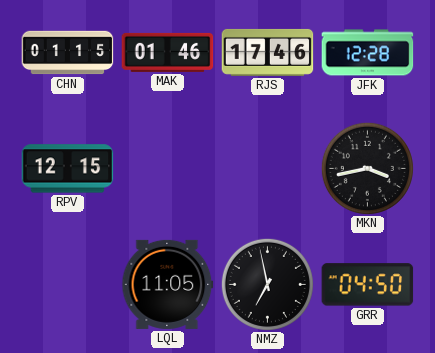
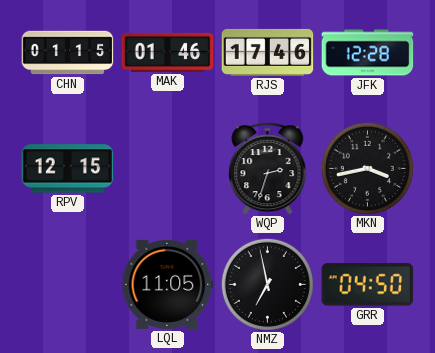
WQP: none -> 2:33 (268, 168)
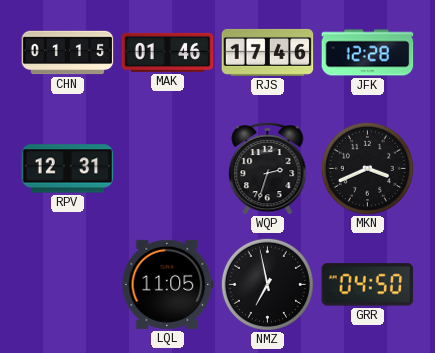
RPV: 12:15 -> 12:31 (68, 169)
MKN: 3:43 -> 3:41 (367, 168)
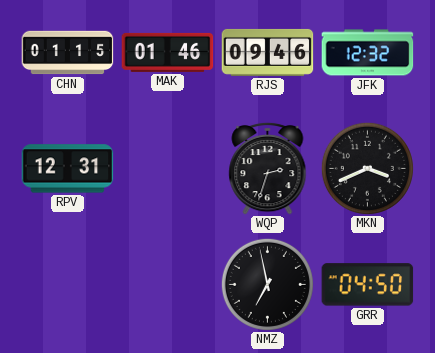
RJS: 17:46 -> 09:46 (268, 52)
JFK: 12:28 -> 12:32 (368, 53)
LQL: 11:05 -> none (168, 284)
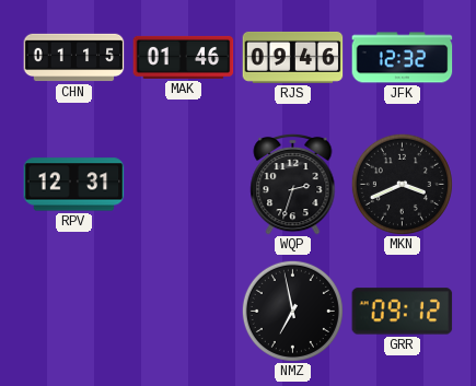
GRR: 04:50 -> 09:12 (403, 312)
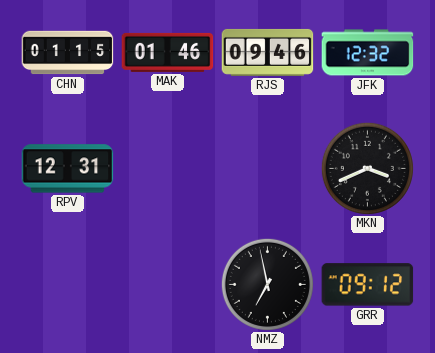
WQP: 2:33 -> none (293, 184)
